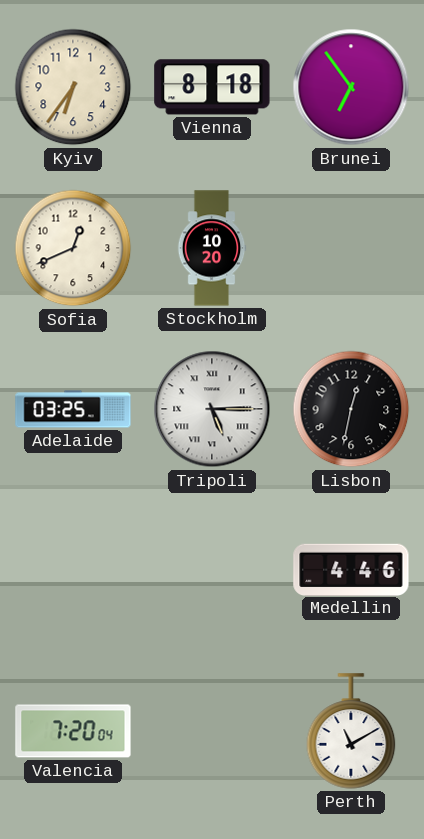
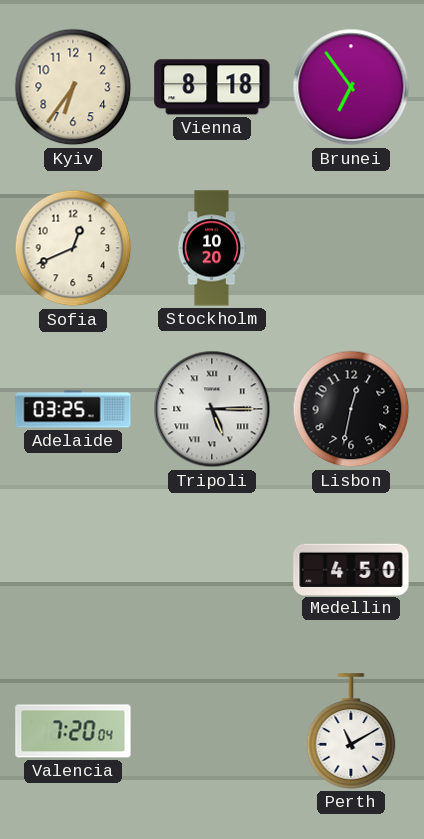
Medellin: 4:46 -> 4:50 (351, 569)
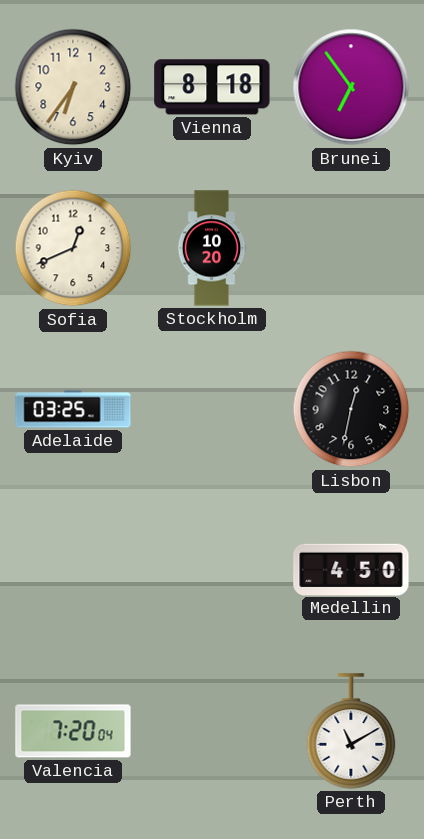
Tripoli: 5:15 -> none (212, 409)
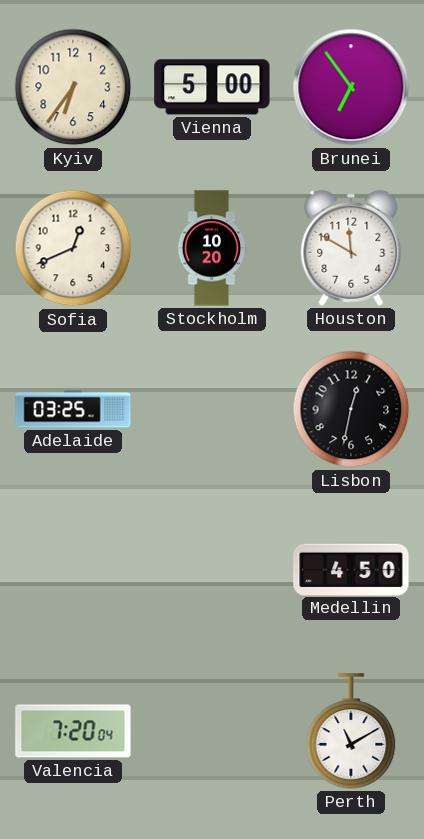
Vienna: 8:18 -> 5:00 (212, 87)
Houston: none -> 11:50 (351, 248)
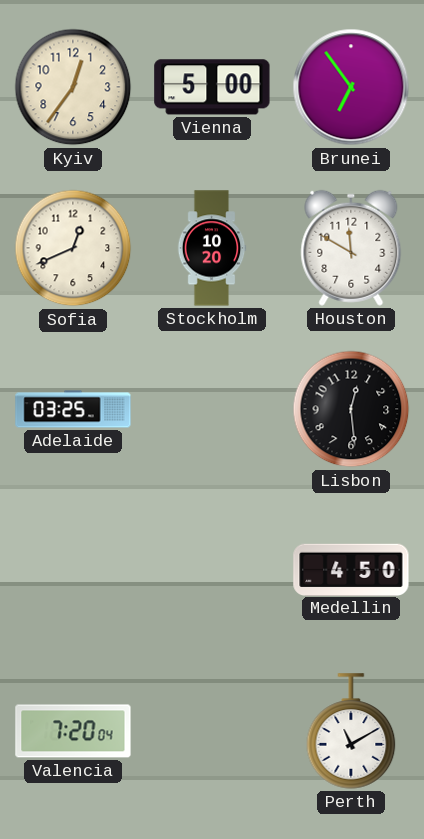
Kyiv: 6:36 -> 12:36 (73, 87)
Lisbon: 12:32 -> 12:29 (351, 409)
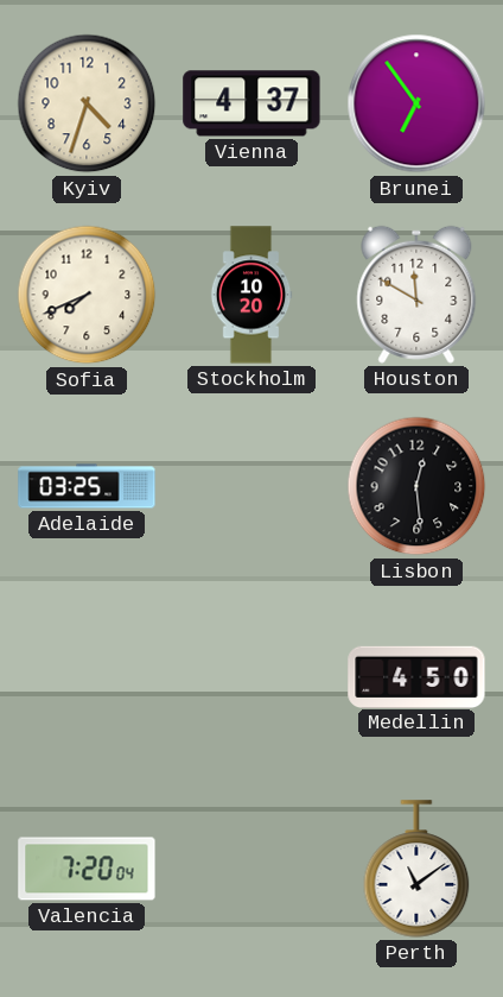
Kyiv: 12:36 -> 4:33 (87, 103)
Vienna: 5:00 -> 4:37 (251, 103)
Sofia: 12:41 -> 7:41 (87, 295)
Perth: 11:10 -> 11:09 (416, 869)
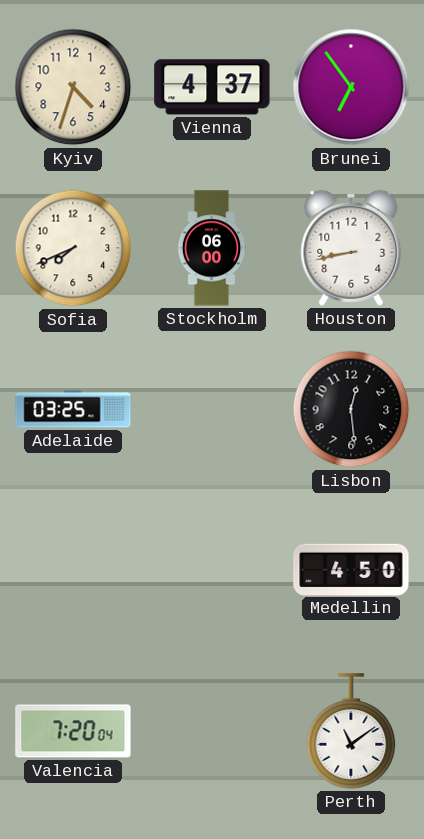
Stockholm: 10:20 -> 06:00 (212, 248)
Houston: 11:50 -> 8:43 (351, 248)
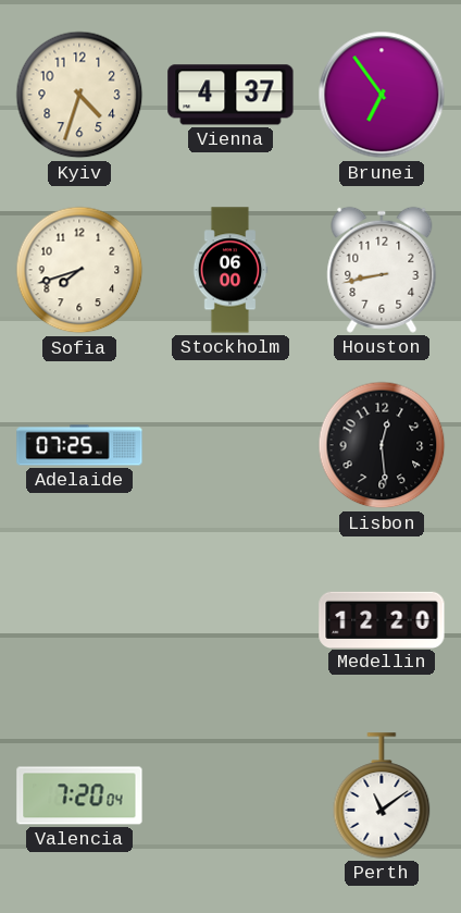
Sofia: 7:41 -> 7:42 (79, 270)
Adelaide: 03:25 -> 07:25 (79, 445)
Medellin: 4:50 -> 12:20 (382, 619)
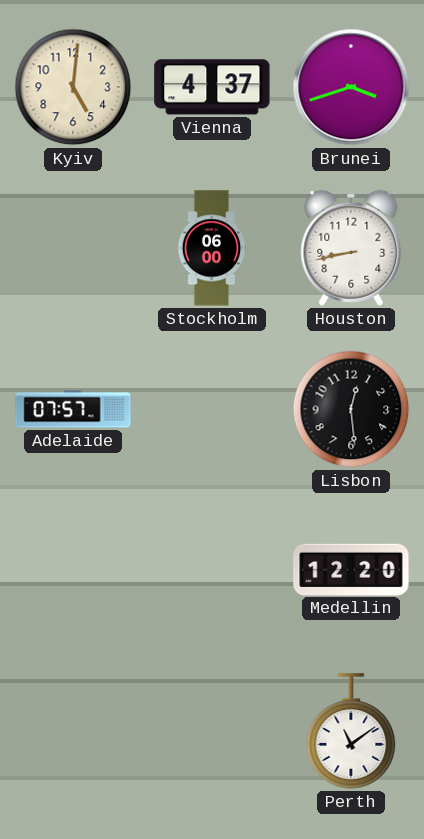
Kyiv: 4:33 -> 5:01 (73, 87)
Brunei: 6:54 -> 3:42 (351, 87)
Sofia: 7:42 -> none (79, 270)
Adelaide: 07:25 -> 07:57 (73, 409)
Valencia: 7:20 -> none (79, 795)
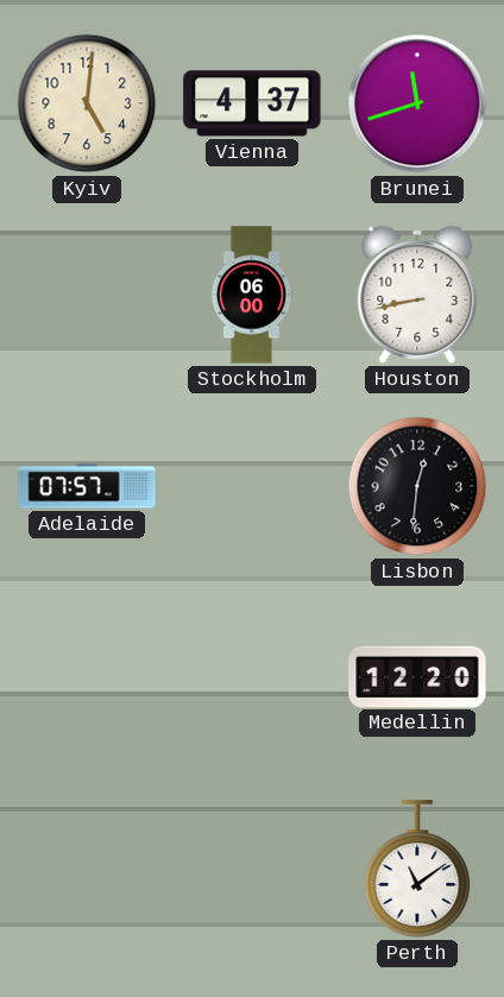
Brunei: 3:42 -> 11:42 (417, 103)
Lisbon: 12:29 -> 12:31 (417, 486)
